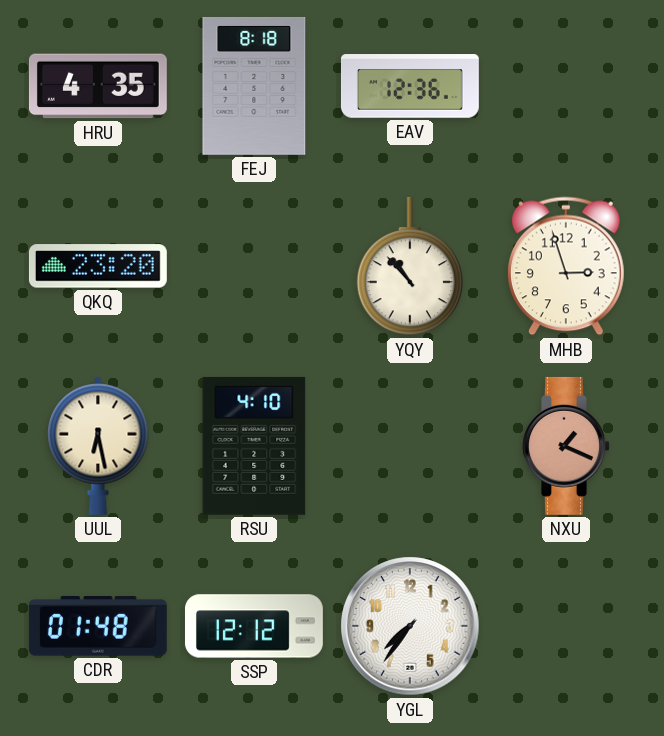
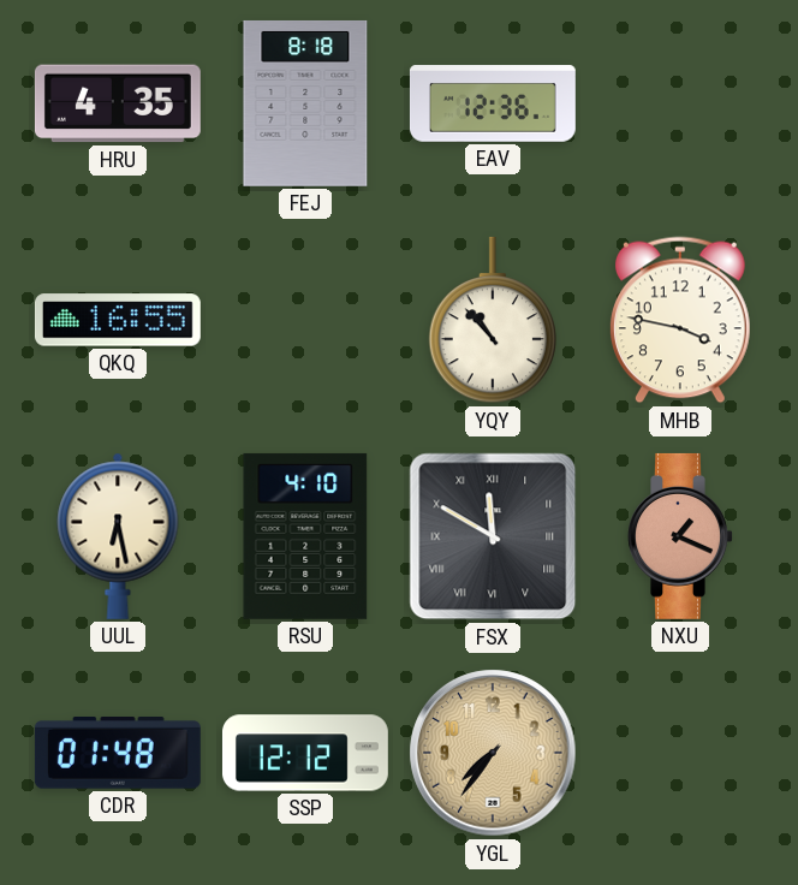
QKQ: 23:20 -> 16:55 (118, 320)
MHB: 2:57 -> 3:47 (680, 320)
FSX: none -> 11:50 (493, 536)
YGL dial: white -> champagne (493, 753)
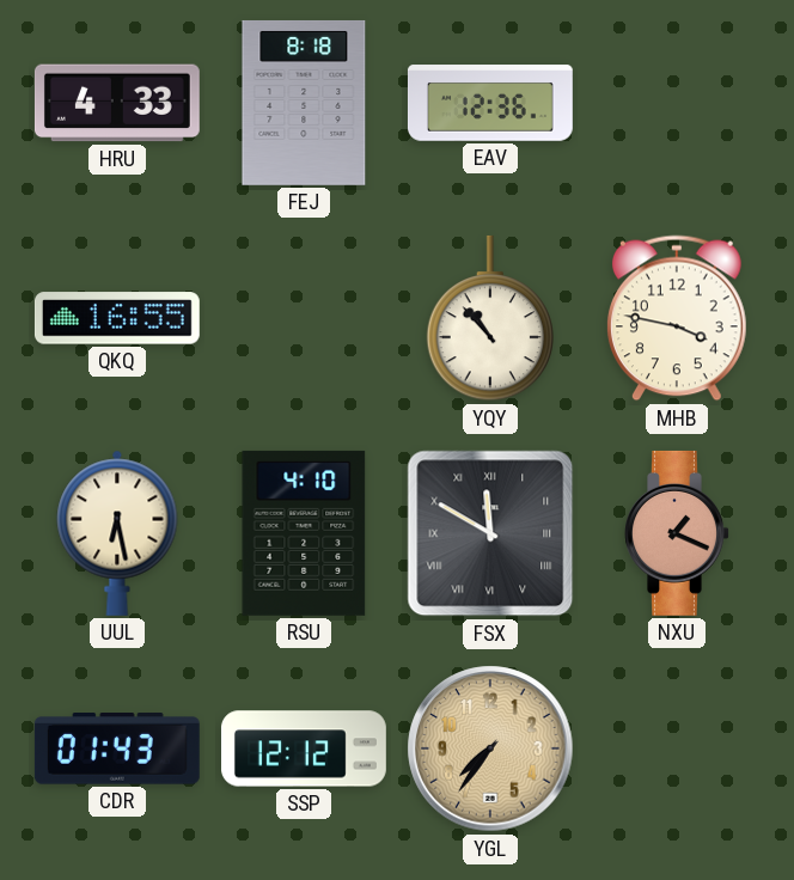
HRU: 4:35 -> 4:33 (117, 103)
CDR: 01:48 -> 01:43 (117, 748)
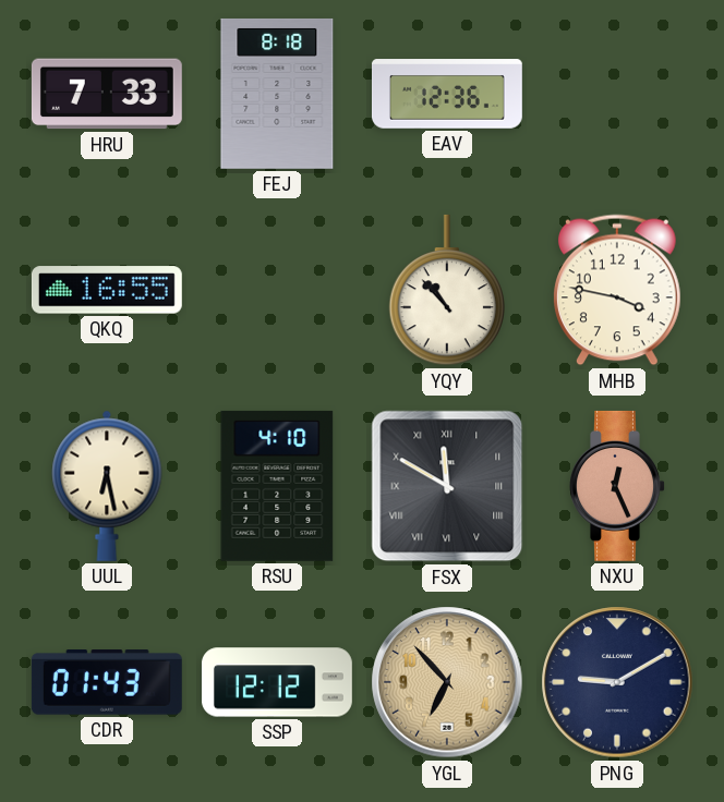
HRU: 4:33 -> 7:33 (107, 94)
NXU: 1:19 -> 12:26 (617, 486)
YGL: 7:36 -> 6:53 (447, 682)
PNG: none -> 9:10 (617, 682)
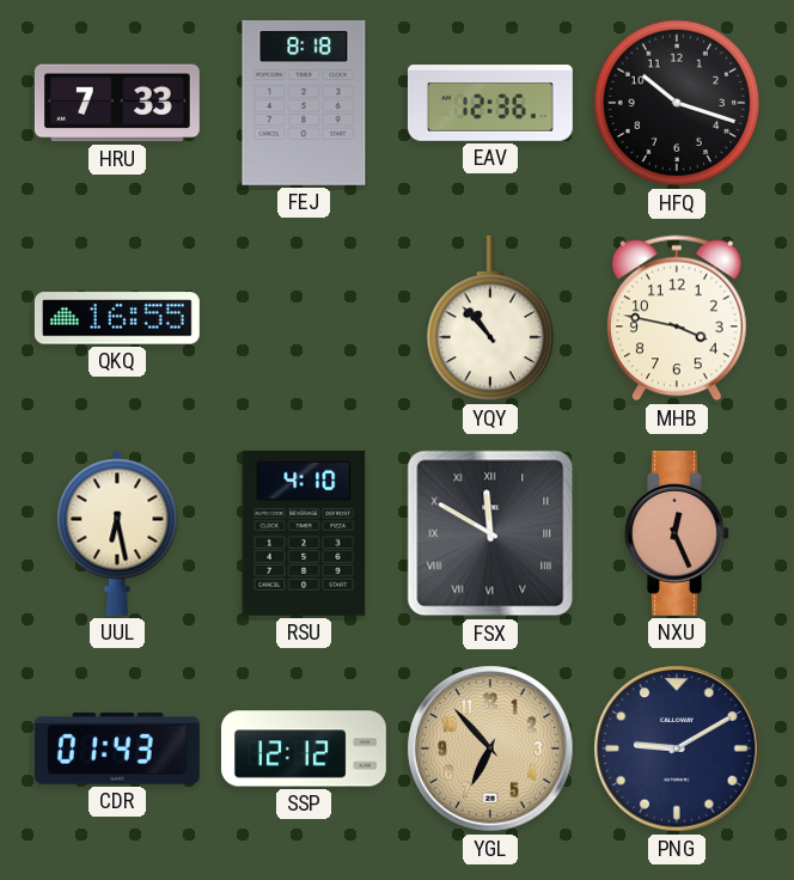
HFQ: none -> 10:18 (677, 103)
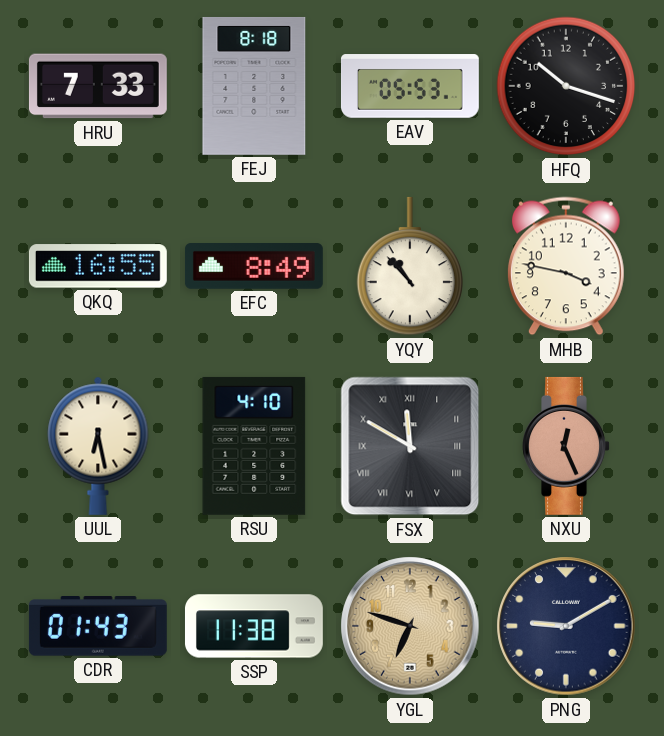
EAV: 12:36 -> 05:53 (410, 86)
EFC: none -> 8:49 (254, 267)
SSP: 12:12 -> 11:38 (254, 626)
YGL: 6:53 -> 6:48 (410, 626)
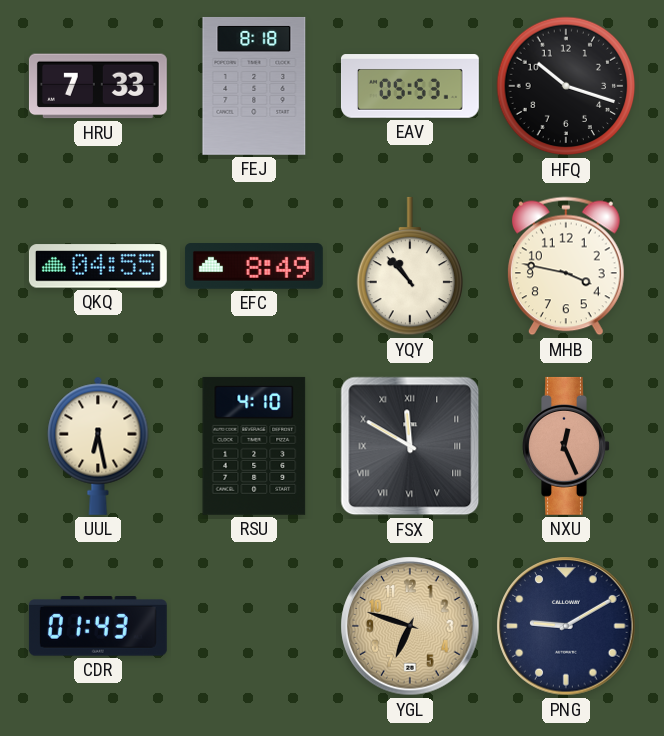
QKQ: 16:55 -> 04:55 (98, 266)
SSP: 11:38 -> none (254, 626)
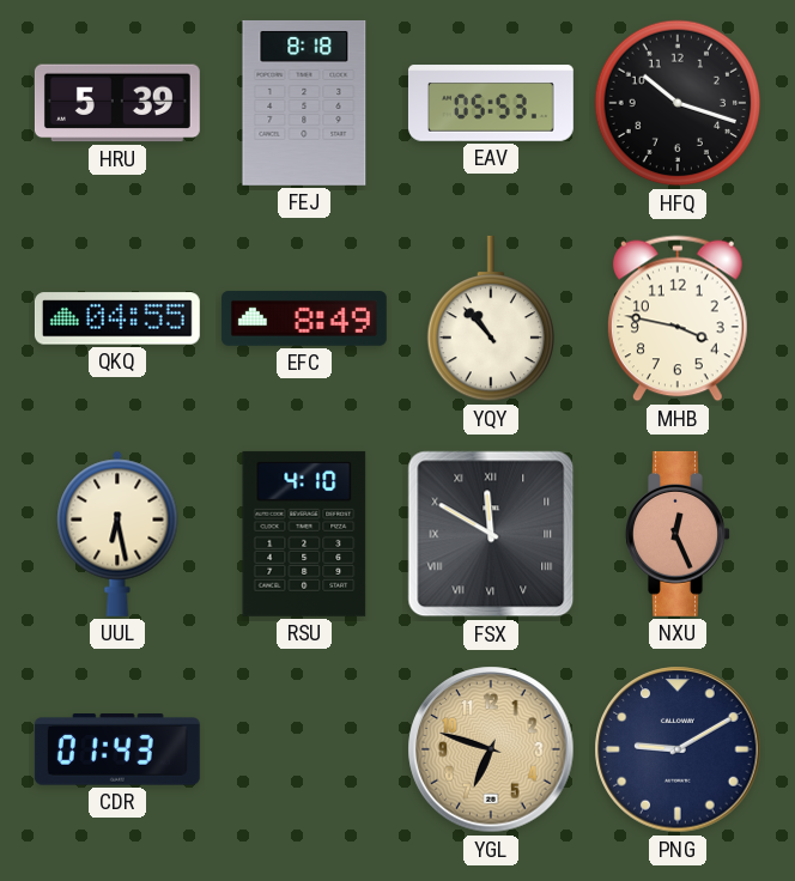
HRU: 7:33 -> 5:39 (117, 103)
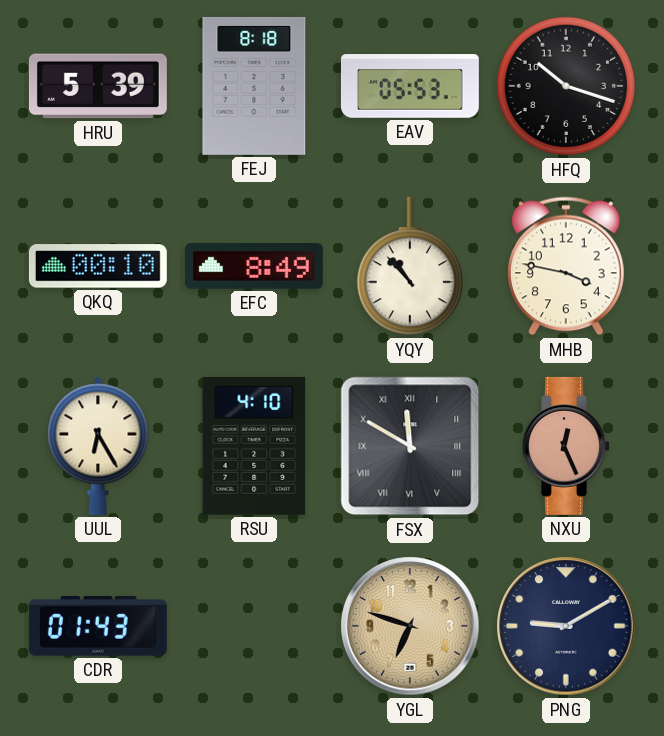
QKQ: 04:55 -> 00:10 (98, 266)
UUL: 6:28 -> 6:25 (98, 446)
